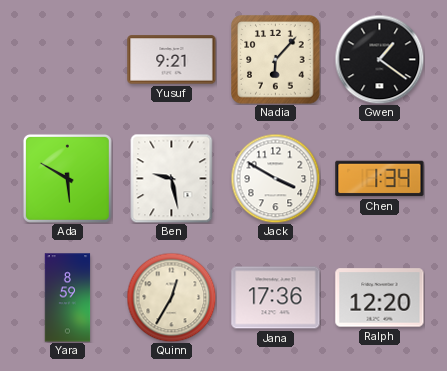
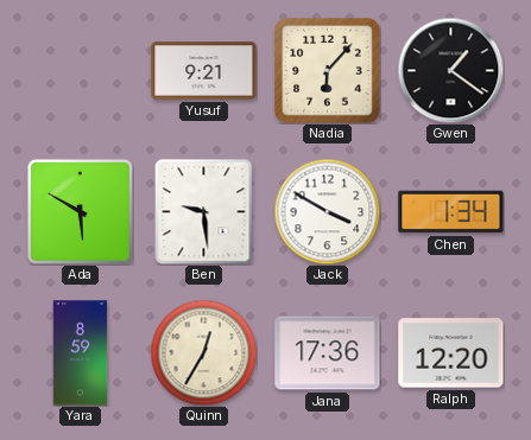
Ben: 9:28 -> 9:29 (204, 211)
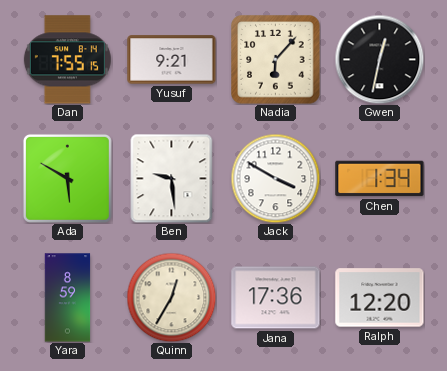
Dan: none -> 7:55 (67, 60)
Gwen: 1:21 -> 12:32 (379, 59)
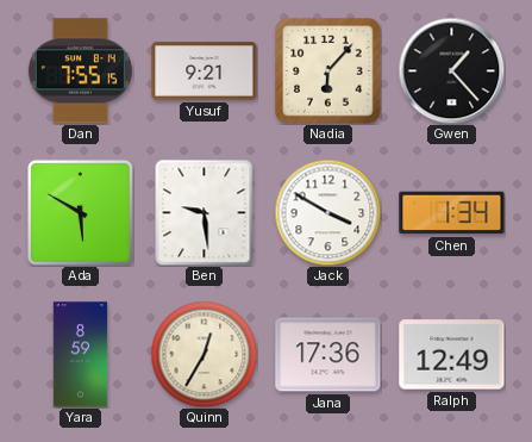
Gwen: 12:32 -> 1:23 (451, 70)
Ralph: 12:20 -> 12:49 (452, 355)
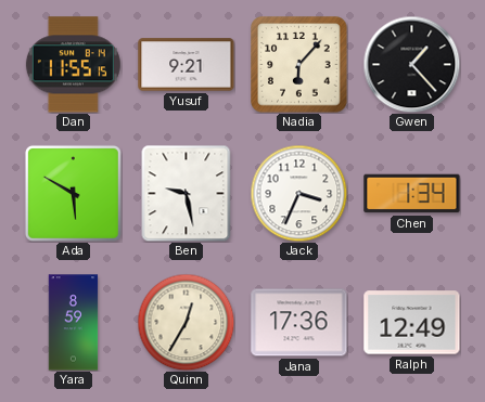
Dan: 7:55 -> 11:55 (73, 65)
Ben: 9:29 -> 9:28 (187, 193)
Jack: 3:50 -> 3:34 (298, 193)
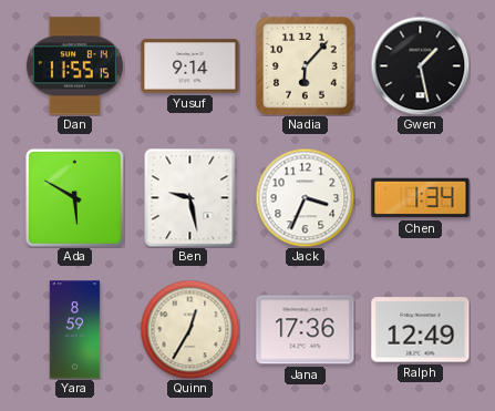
Yusuf: 9:21 -> 9:14 (190, 66)
Gwen: 1:23 -> 1:28 (420, 65)
